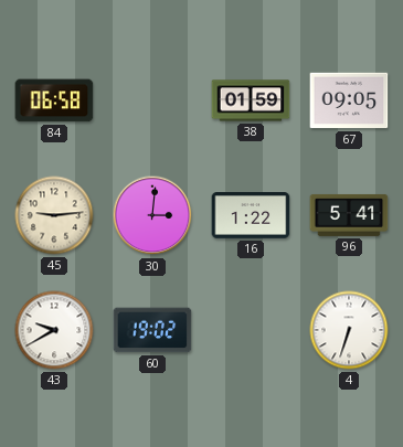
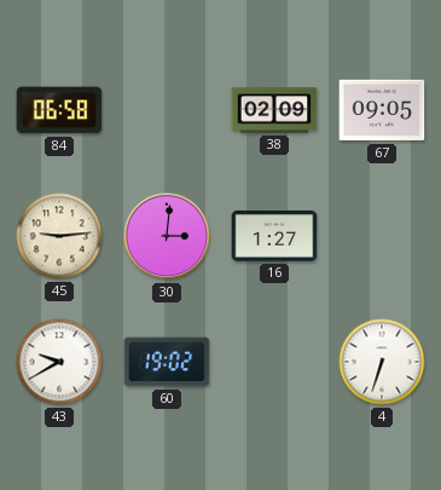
38: 01:59 -> 02:09 (274, 110)
16: 1:22 -> 1:27 (274, 237)
96: 5:41 -> none (349, 215)
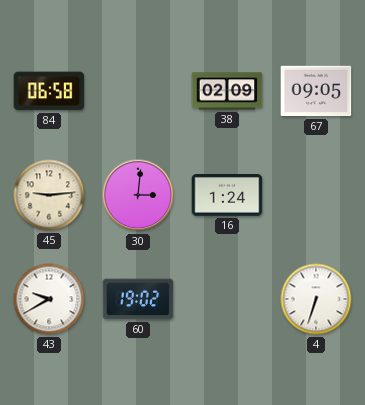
16: 1:27 -> 1:24 (227, 196)
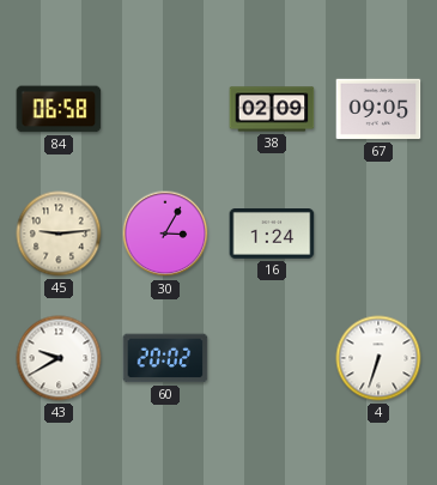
30: 3:01 -> 3:05 (165, 234)
60: 19:02 -> 20:02 (165, 358)
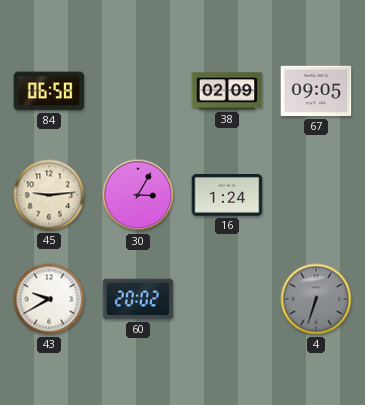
4 dial: white -> grey (316, 299)
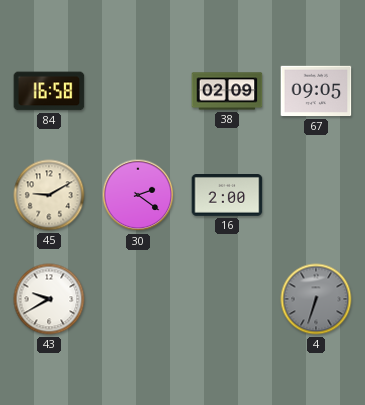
84: 06:58 -> 16:58 (49, 91)
45: 9:14 -> 9:10 (49, 195)
30: 3:05 -> 2:21 (138, 195)
16: 1:24 -> 2:00 (227, 196)
60: 20:02 -> none (138, 299)
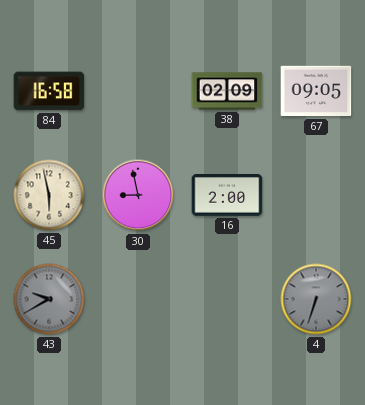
45: 9:10 -> 5:58 (49, 195)
30: 2:21 -> 8:58 (138, 195)
43 dial: white -> grey (49, 299)
